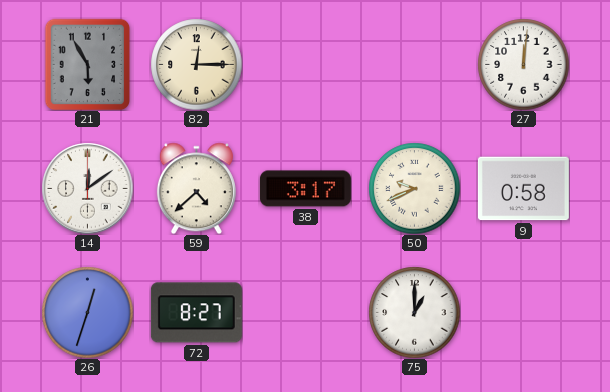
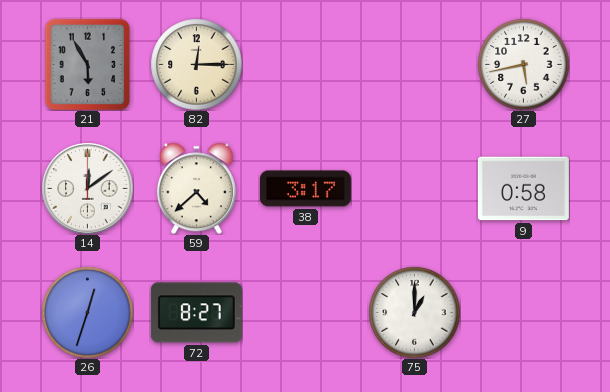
27: 12:01 -> 5:43 (523, 64)
50: 9:41 -> none (414, 188)
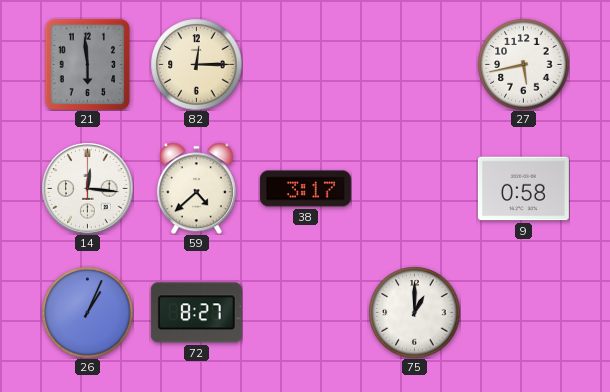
21: 5:55 -> 5:59 (88, 64)
14: 12:09 -> 12:16 (87, 188)
26: 12:33 -> 1:04 (87, 312)
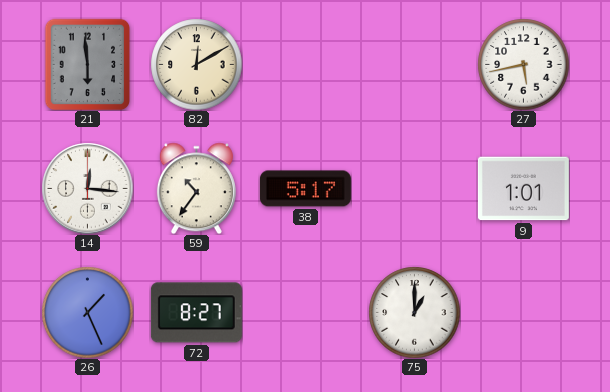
82: 12:15 -> 12:10 (196, 64)
59: 4:38 -> 10:36 (196, 188)
38: 3:17 -> 5:17 (305, 189)
9: 0:58 -> 1:01 (523, 189)
26: 1:04 -> 1:26 (87, 312)
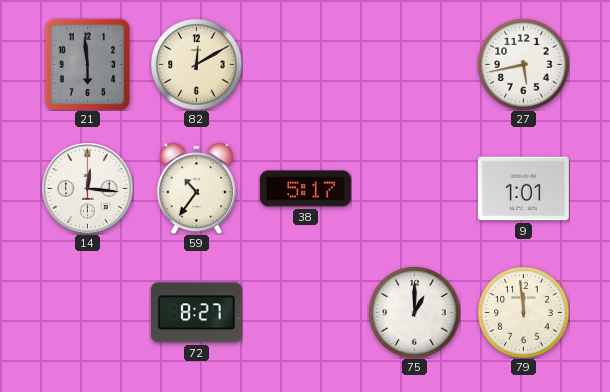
26: 1:26 -> none (87, 312)
79: none -> 11:59 (523, 312)
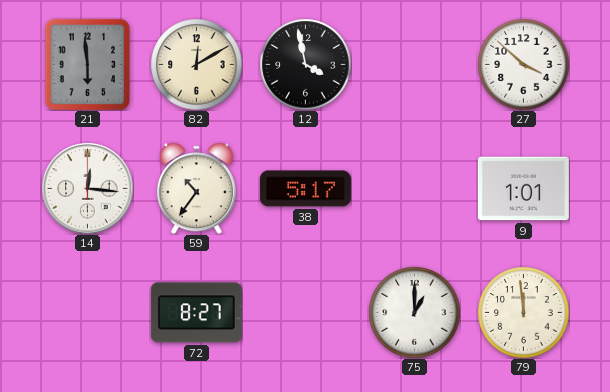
12: none -> 3:58 (305, 64)
27: 5:43 -> 3:52 (523, 64)
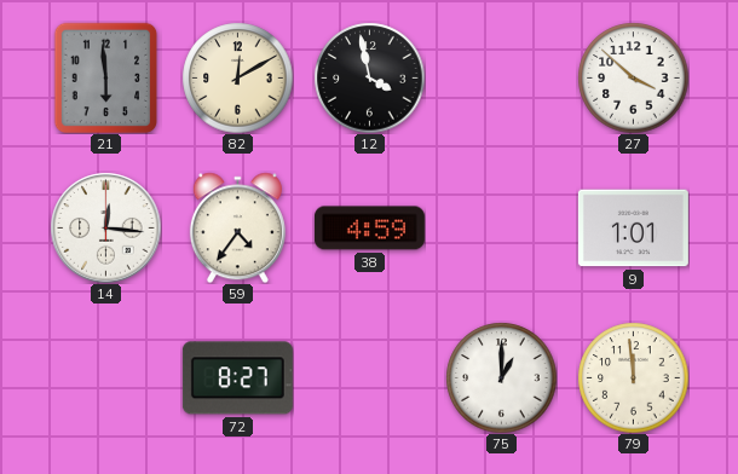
59: 10:36 -> 4:36 (237, 227)
38: 5:17 -> 4:59 (369, 229)
